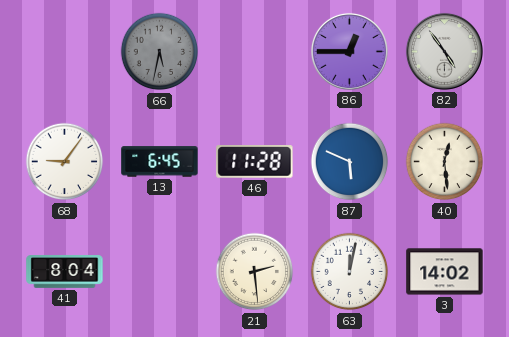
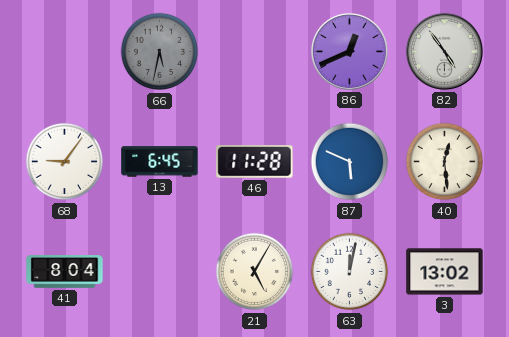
86: 12:45 -> 12:41 (349, 51)
21: 2:29 -> 5:05 (255, 272)
3: 14:02 -> 13:02 (445, 272)
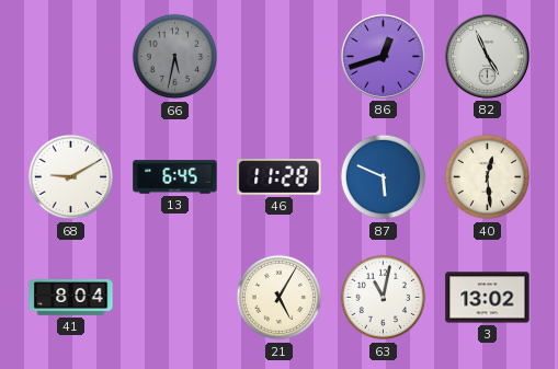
86: 12:41 -> 12:42 (383, 56)
82: 4:54 -> 4:56 (487, 56)
68: 9:06 -> 9:10 (71, 177)
63: 12:02 -> 11:02 (384, 298)
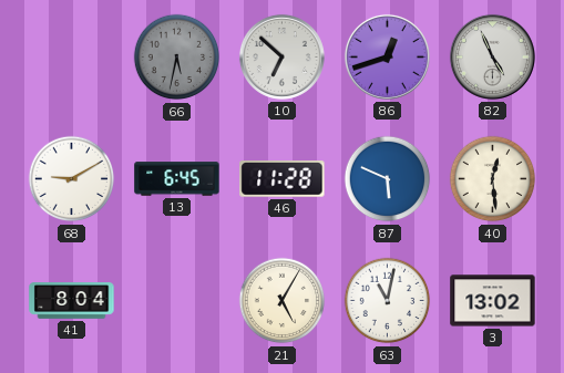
10: none -> 6:52 (281, 56)
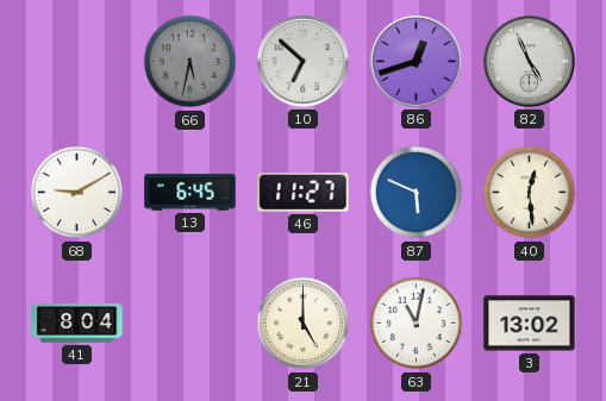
46: 11:28 -> 11:27 (304, 193)
21: 5:05 -> 5:00 (304, 324)
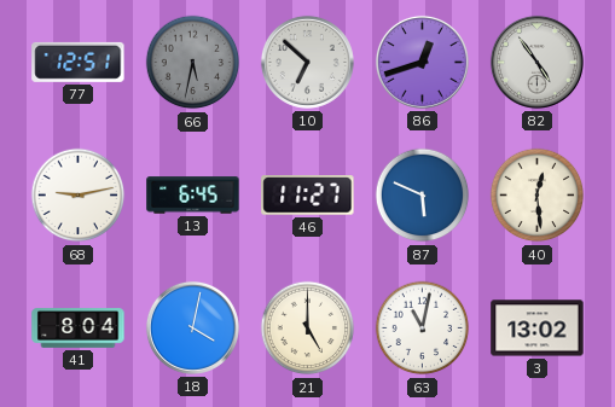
77: none -> 12:51 (79, 62)
82: 4:56 -> 4:54 (536, 62)
68: 9:10 -> 9:13 (79, 196)
18: none -> 4:02 (192, 327)
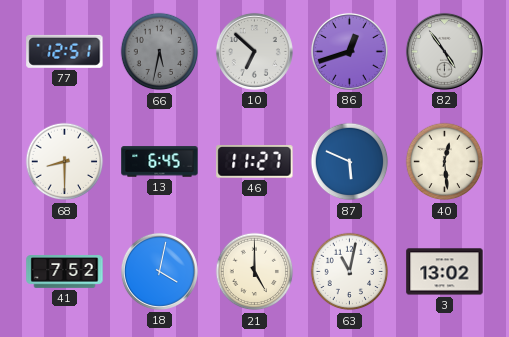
68: 9:13 -> 8:30 (65, 162)
41: 8:04 -> 7:52 (65, 272)
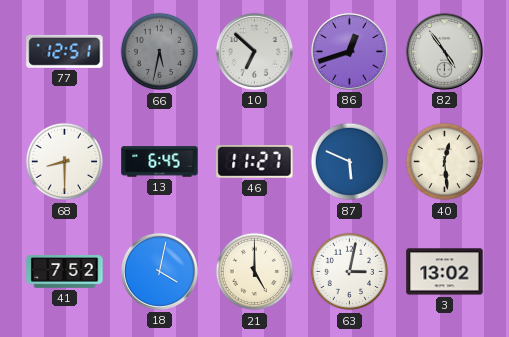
63: 11:02 -> 3:02 (350, 272)
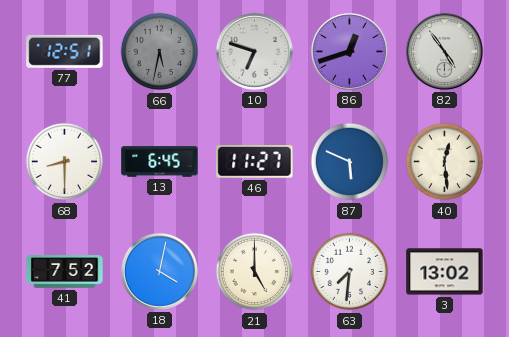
10: 6:52 -> 6:48 (254, 51)
63: 3:02 -> 7:31 (350, 272)
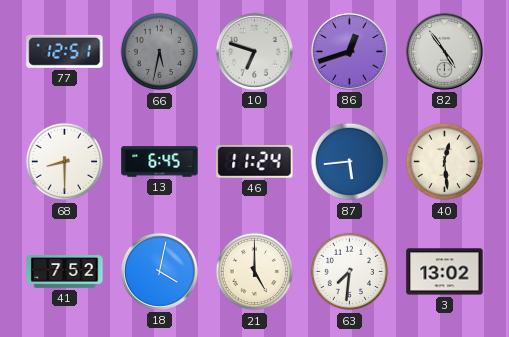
46: 11:27 -> 11:24 (255, 162)
87: 5:49 -> 5:44 (350, 162)
